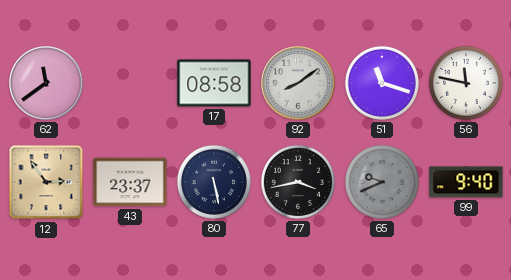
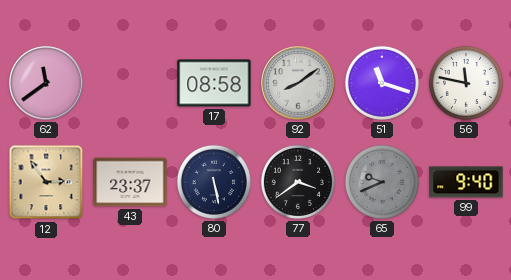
77: 3:43 -> 3:39 (298, 182)
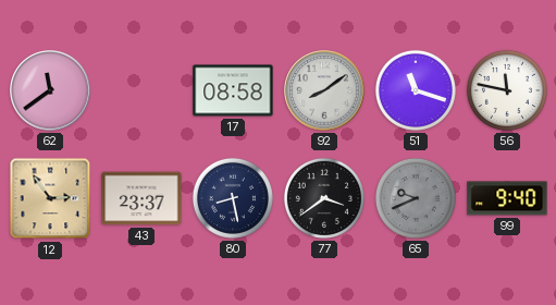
80: 5:28 -> 8:28 (233, 198)
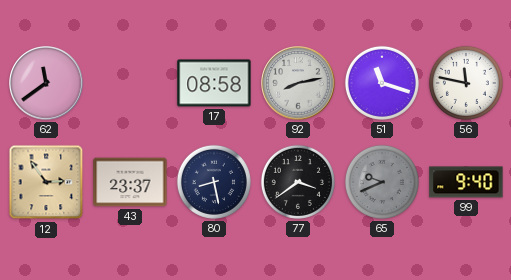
92: 8:09 -> 8:13 (298, 83)
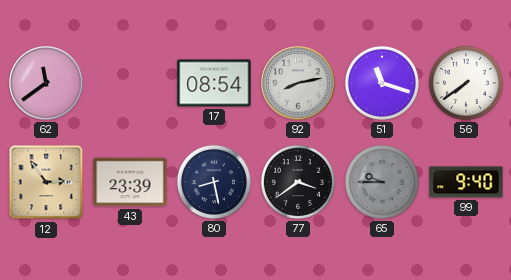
17: 08:58 -> 08:54 (214, 83)
56: 11:47 -> 7:39 (466, 83)
43: 23:37 -> 23:39 (130, 182)
65: 9:41 -> 9:45 (382, 182)
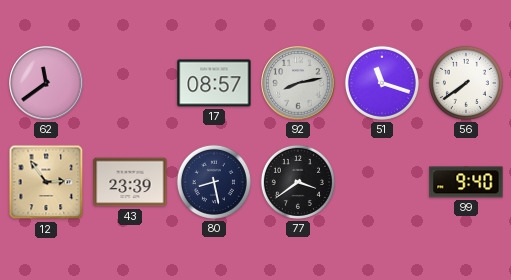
17: 08:54 -> 08:57 (214, 83)
65: 9:45 -> none (382, 182)
